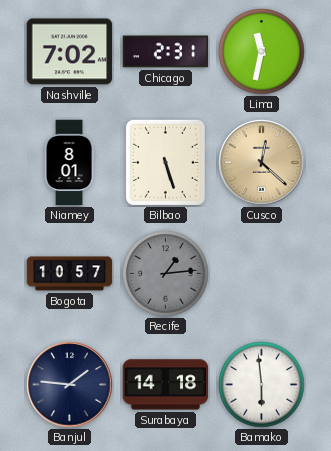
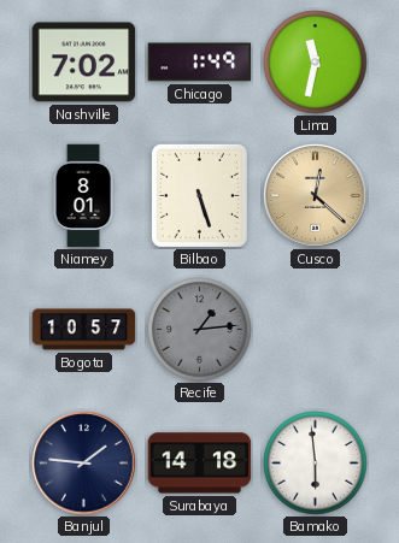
Chicago: 2:31 -> 1:49 (200, 63)
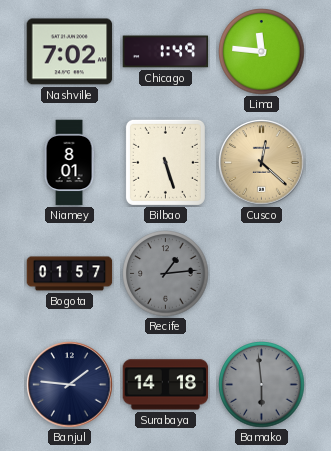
Lima: 11:32 -> 11:46 (262, 52)
Bogota: 10:57 -> 01:57 (70, 274)
Bamako dial: white -> grey (262, 385)
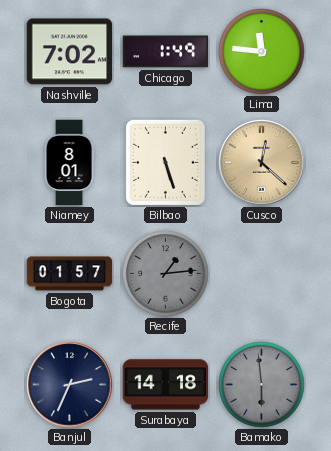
Banjul: 1:46 -> 2:34 (70, 385)
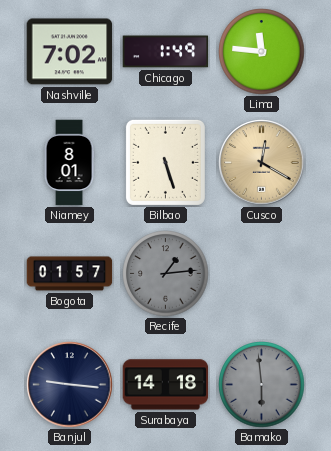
Cusco: 12:22 -> 12:20 (262, 163)
Banjul: 2:34 -> 9:16 (70, 385)
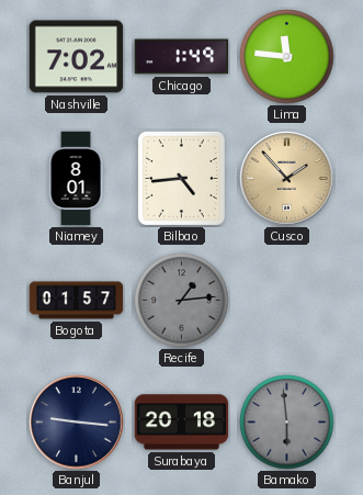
Bilbao: 5:27 -> 4:44 (181, 178)
Cusco: 12:20 -> 1:53 (287, 179)
Surabaya: 14:18 -> 20:18 (182, 423)
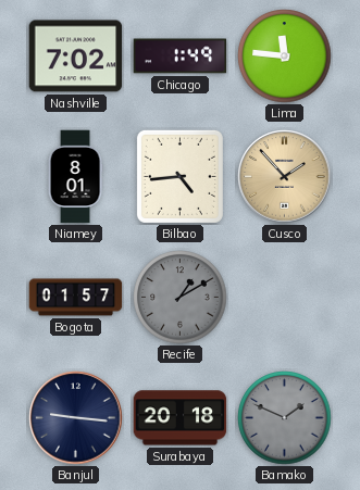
Recife: 1:14 -> 1:10 (181, 298)
Bamako: 5:59 -> 1:49 (285, 418)
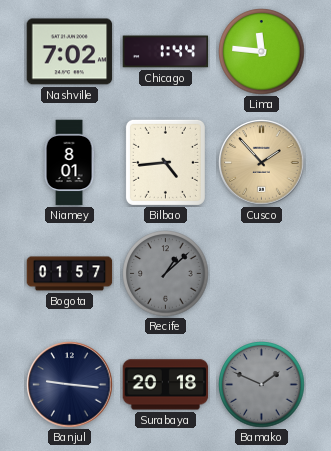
Chicago: 1:49 -> 1:44 (166, 52)
Recife: 1:10 -> 1:08 (166, 274)
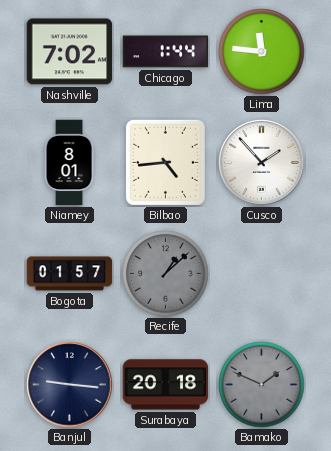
Cusco dial: champagne -> white (262, 163)
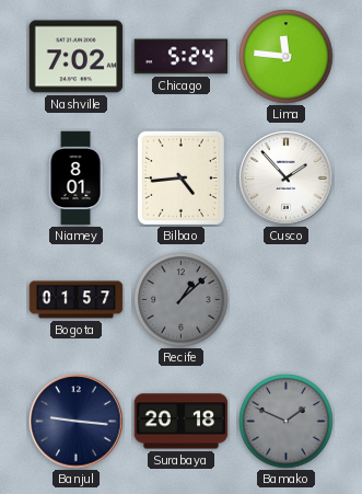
Chicago: 1:44 -> 5:24 (182, 57)
